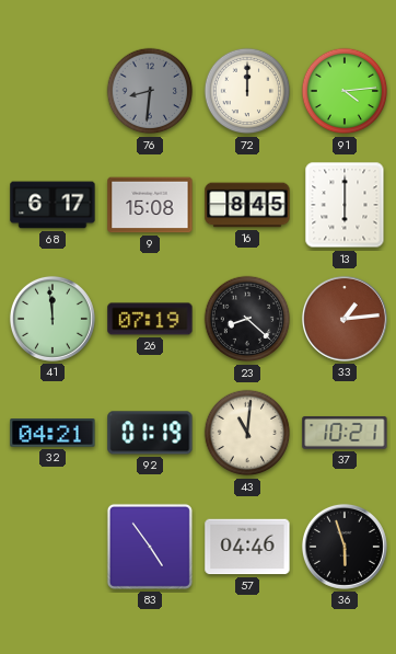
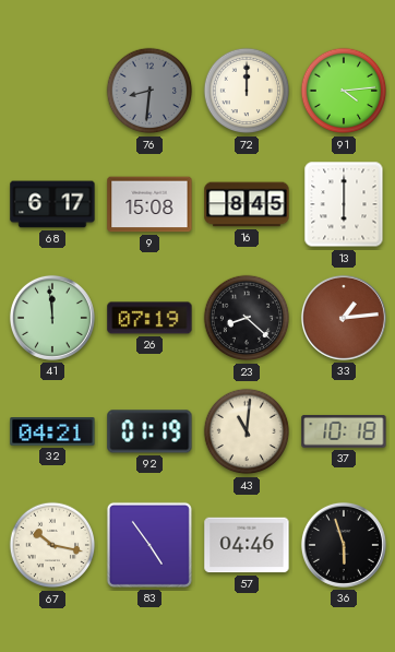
37: 10:21 -> 10:18 (344, 431)
67: none -> 10:17 (52, 545)
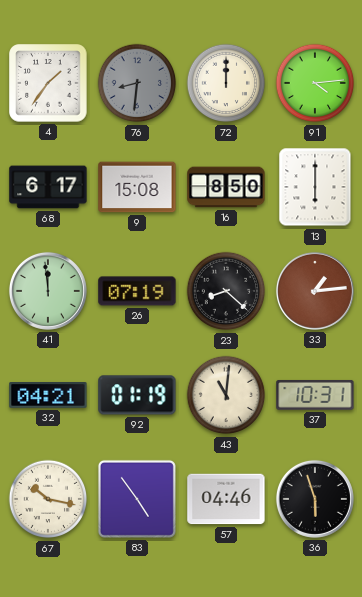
4: none -> 1:36 (48, 83)
16: 8:45 -> 8:50 (226, 187)
37: 10:18 -> 10:31 (315, 395)
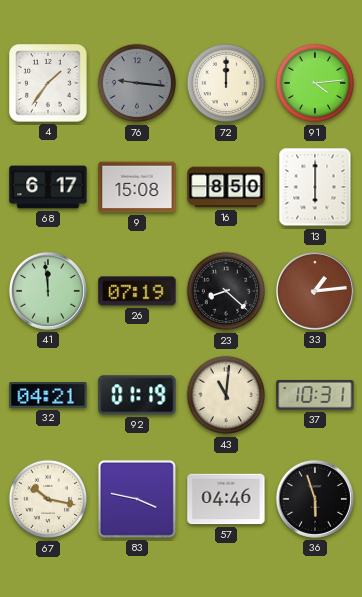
76: 8:31 -> 9:16 (137, 83)
83: 4:54 -> 3:47 (137, 499)
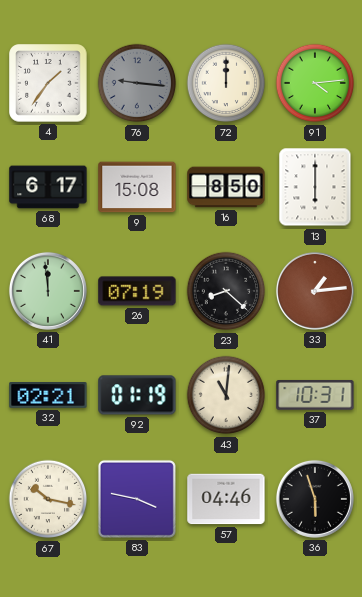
32: 04:21 -> 02:21 (48, 396)
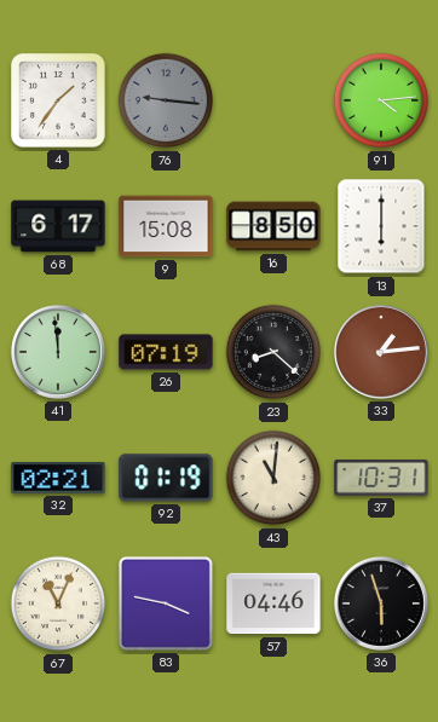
72: 12:00 -> none (226, 83)
67: 10:17 -> 11:04 (58, 603)
